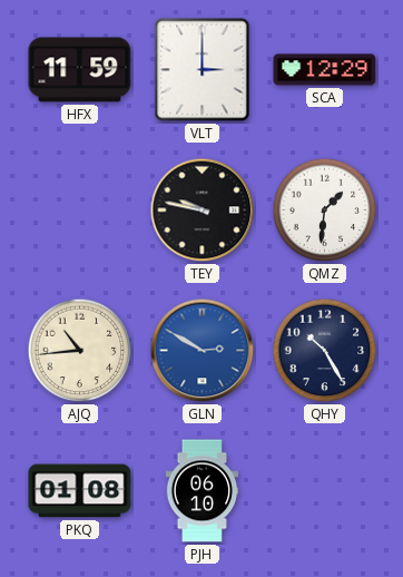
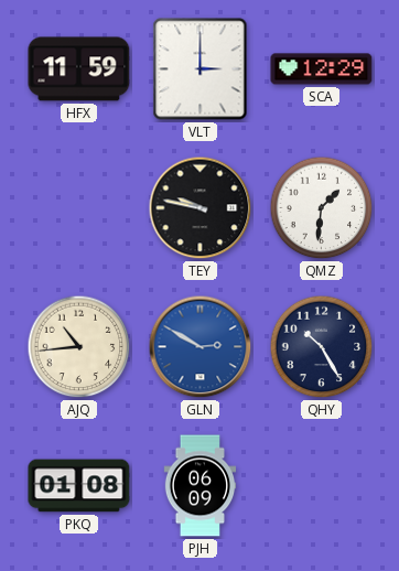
PJH: 06:10 -> 06:09 (201, 486)
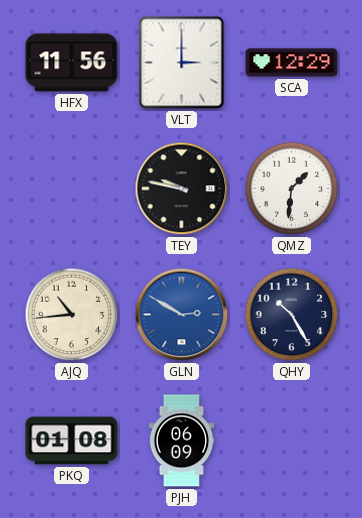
HFX: 11:59 -> 11:56 (72, 63)
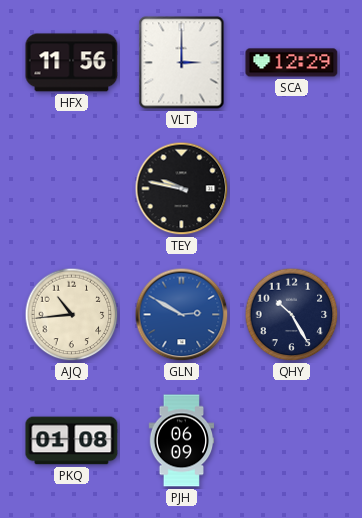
QMZ: 1:31 -> none (292, 189)
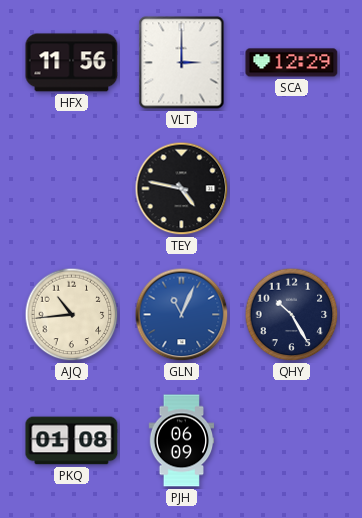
TEY: 9:47 -> 4:47 (182, 189)
GLN: 2:50 -> 11:04 (182, 315)
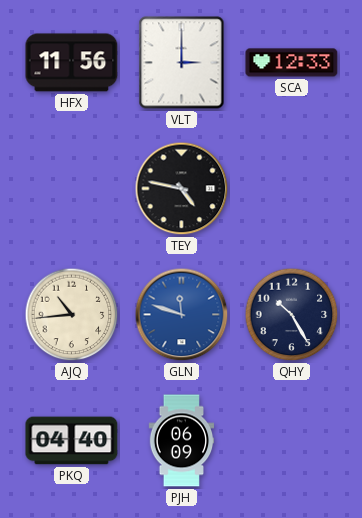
SCA: 12:29 -> 12:33 (292, 63)
GLN: 11:04 -> 11:48 (182, 315)
PKQ: 01:08 -> 04:40 (72, 441)
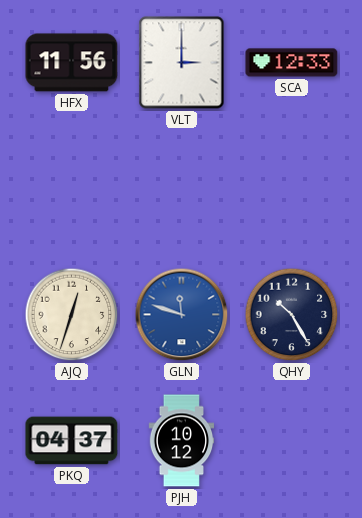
TEY: 4:47 -> none (182, 189)
AJQ: 10:44 -> 12:33 (72, 315)
PKQ: 04:40 -> 04:37 (72, 441)
PJH: 06:09 -> 10:12 (182, 441)
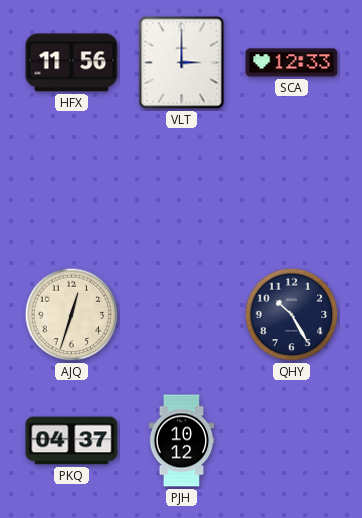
GLN: 11:48 -> none (182, 315)
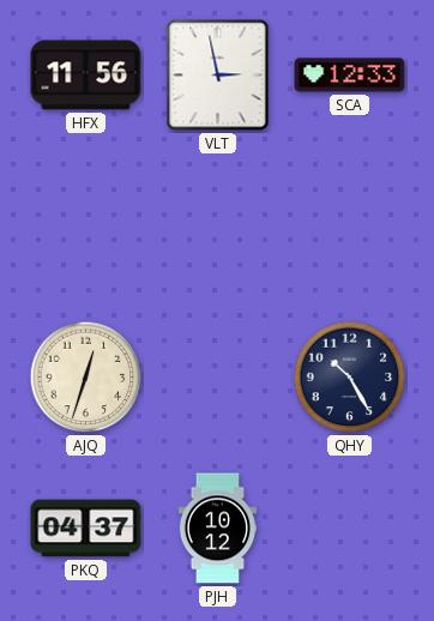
VLT: 3:00 -> 2:58 (218, 76)
